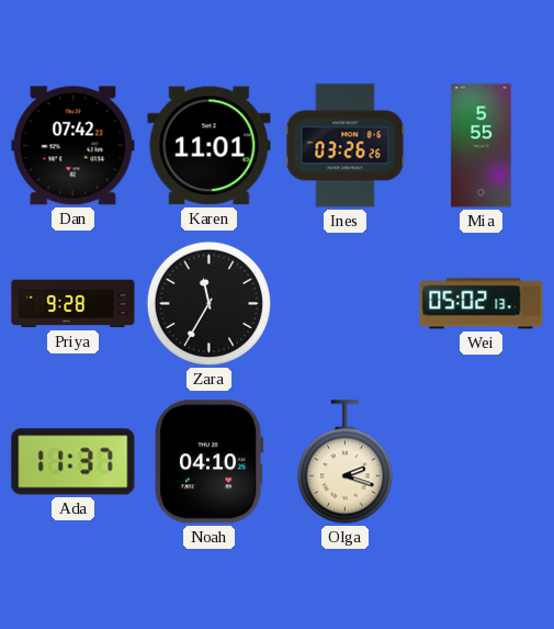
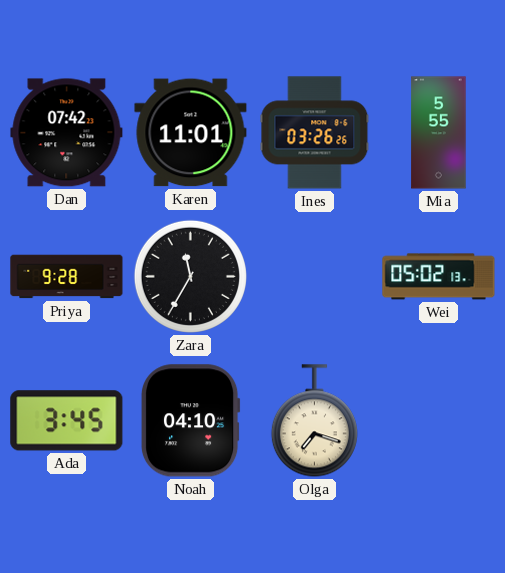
Ada: 11:37 -> 3:45 (67, 421)
Olga: 2:18 -> 7:18 (314, 421)
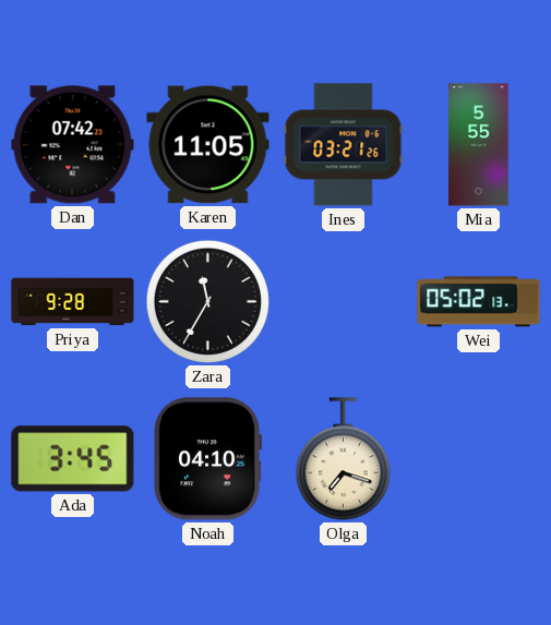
Karen: 11:01 -> 11:05 (208, 145)
Ines: 03:26 -> 03:21 (344, 145)
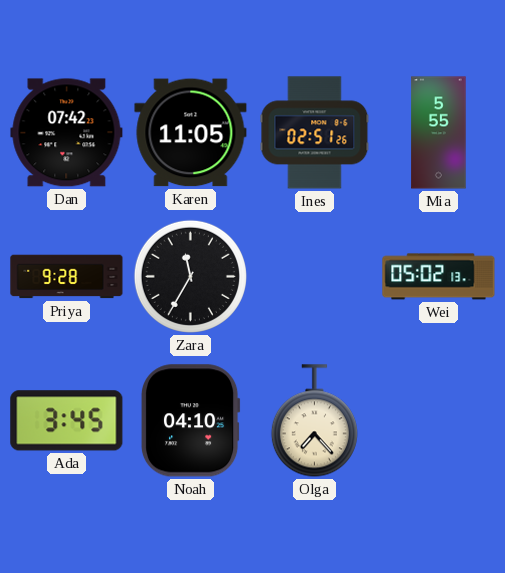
Ines: 03:21 -> 02:51 (315, 133)
Olga: 7:18 -> 7:23 (314, 421)
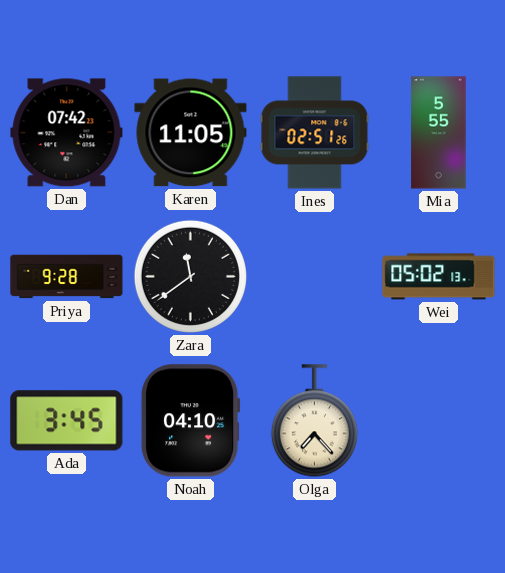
Zara: 11:35 -> 11:39 (190, 276)
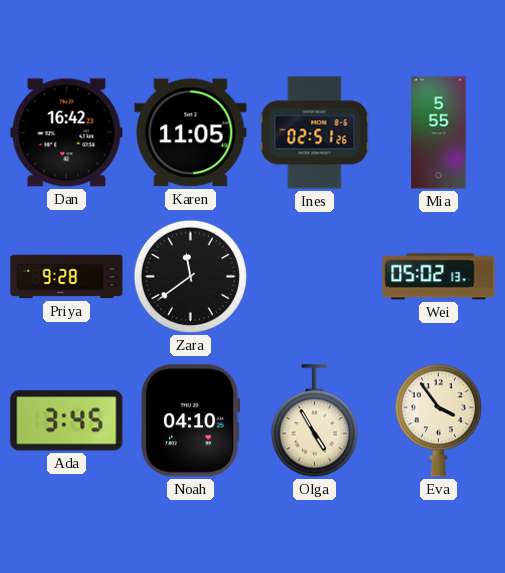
Dan: 07:42 -> 16:42 (67, 133)
Olga: 7:23 -> 4:55 (314, 421)
Eva: none -> 3:54 (438, 420)
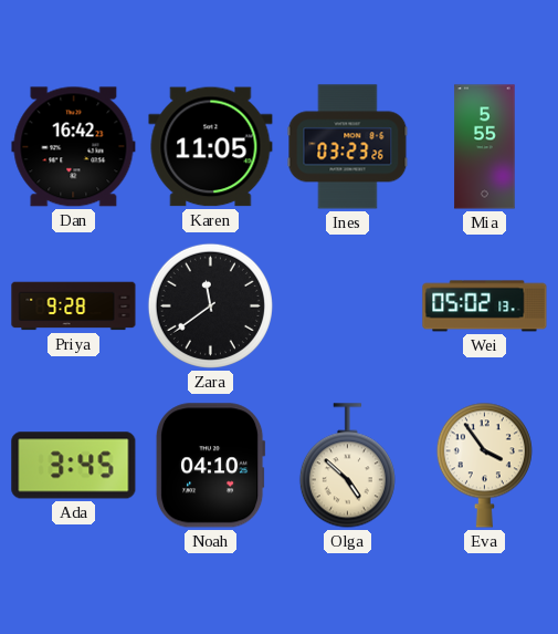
Ines: 02:51 -> 03:23 (348, 147)
Olga: 4:55 -> 4:52 (347, 466)
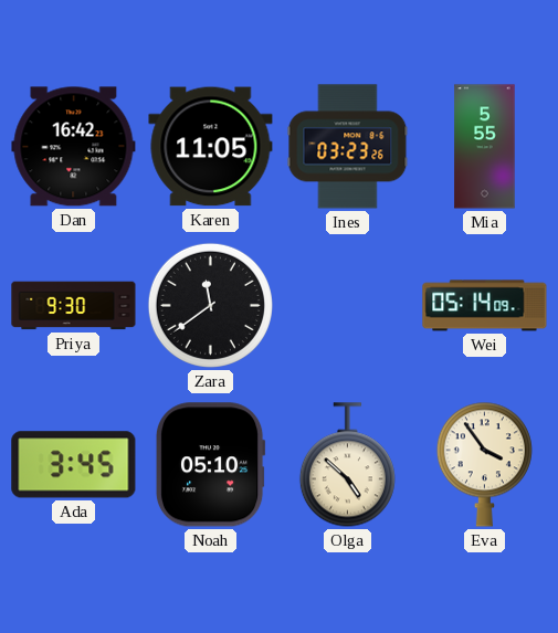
Priya: 9:28 -> 9:30 (74, 306)
Wei: 05:02 -> 05:14 (485, 306)
Noah: 04:10 -> 05:10 (210, 465)
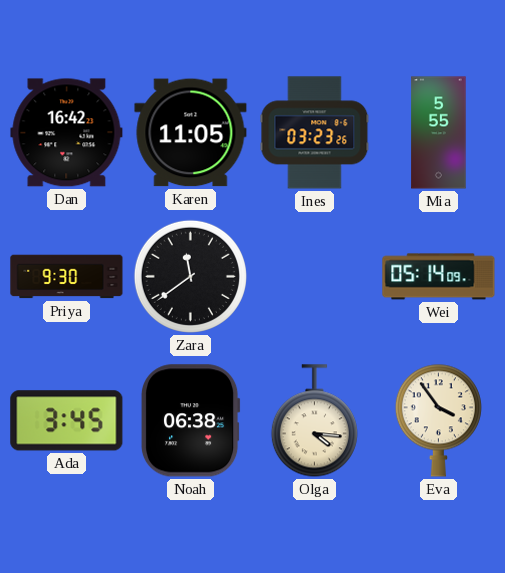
Noah: 05:10 -> 06:38 (190, 421)
Olga: 4:52 -> 4:16 (314, 421)
